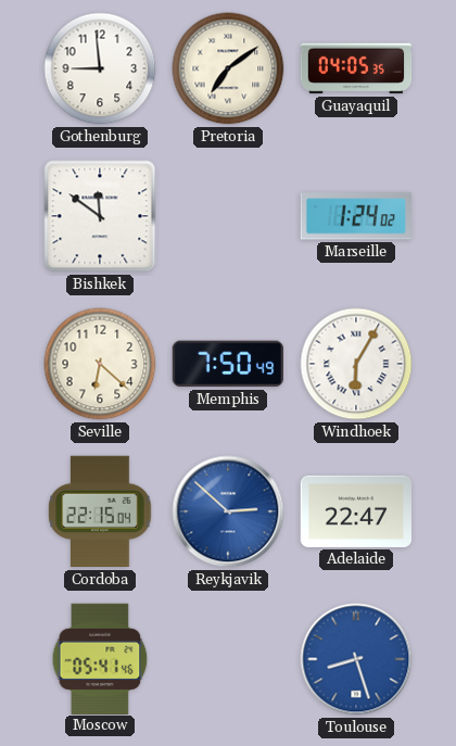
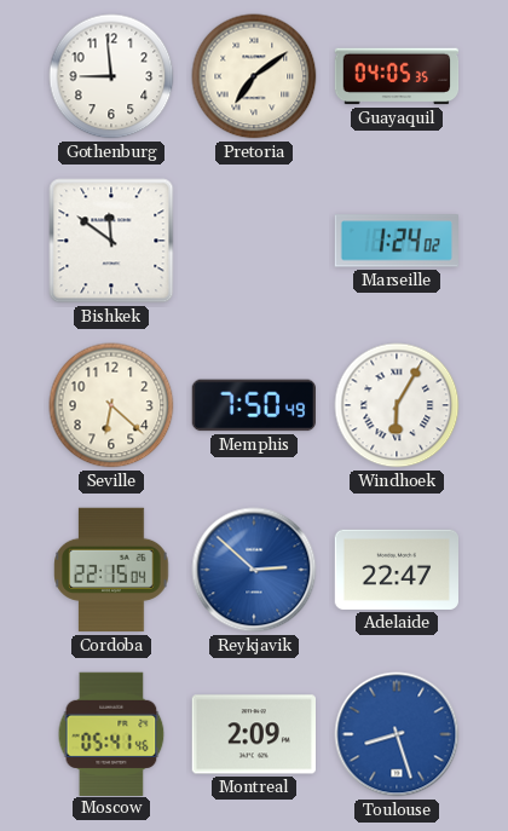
Montreal: none -> 2:09 (253, 734)
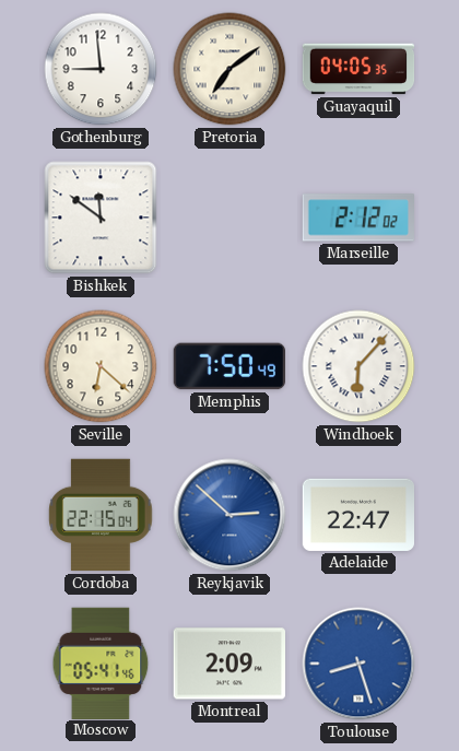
Marseille: 1:24 -> 2:12 (357, 218)
Windhoek: 6:05 -> 6:07 (358, 366)
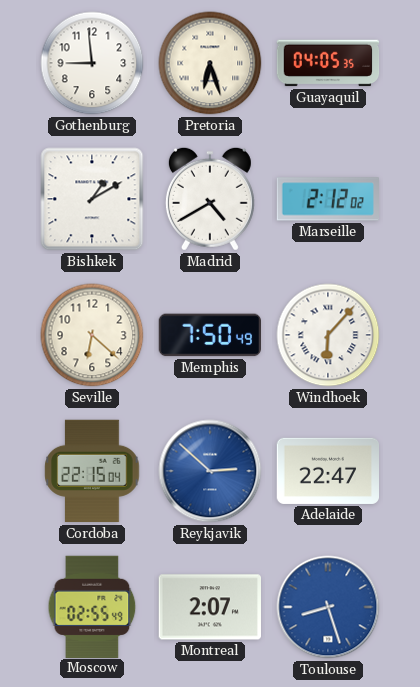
Pretoria: 7:09 -> 6:27 (210, 63)
Bishkek: 11:51 -> 1:10 (92, 199)
Madrid: none -> 4:40 (210, 199)
Moscow: 05:41 -> 02:55 (92, 606)
Montreal: 2:09 -> 2:07 (209, 607)
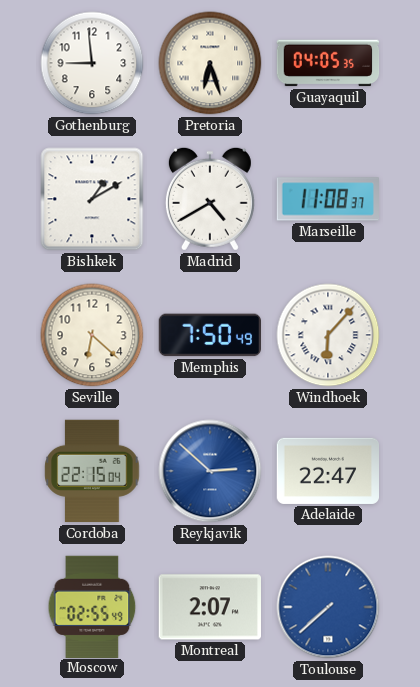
Marseille: 2:12 -> 11:08 (327, 199)
Toulouse: 8:27 -> 7:38 (328, 607)
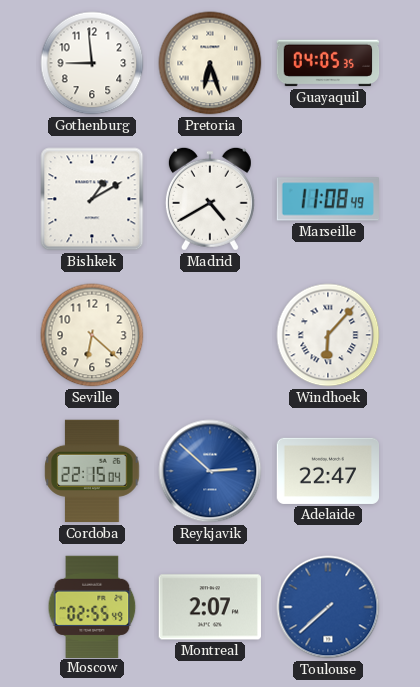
Marseille: 11:08:37 -> 11:08:49 (327, 199)
Memphis: 7:50 -> none (209, 335)
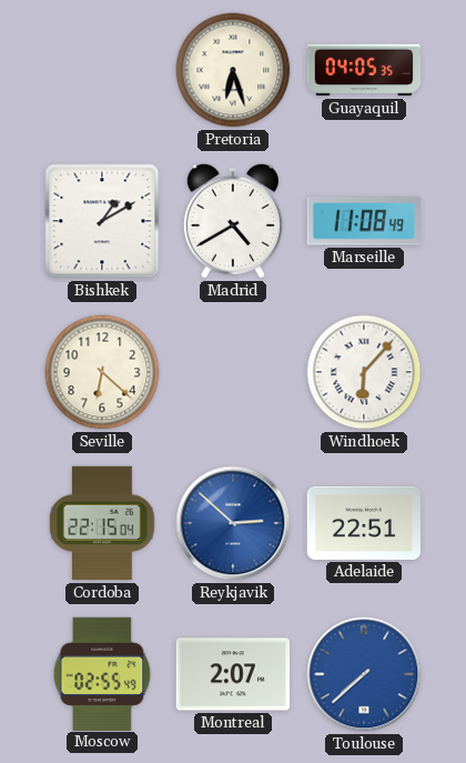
Gothenburg: 8:59 -> none (92, 63)
Adelaide: 22:47 -> 22:51 (364, 523)
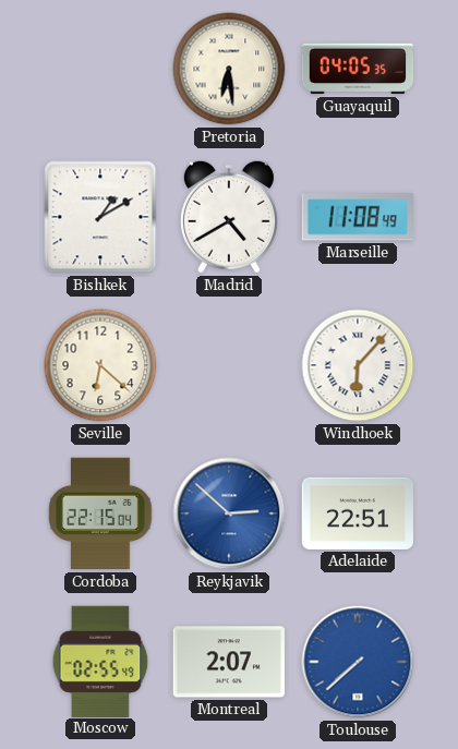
Pretoria: 6:27 -> 6:29 (229, 69)
